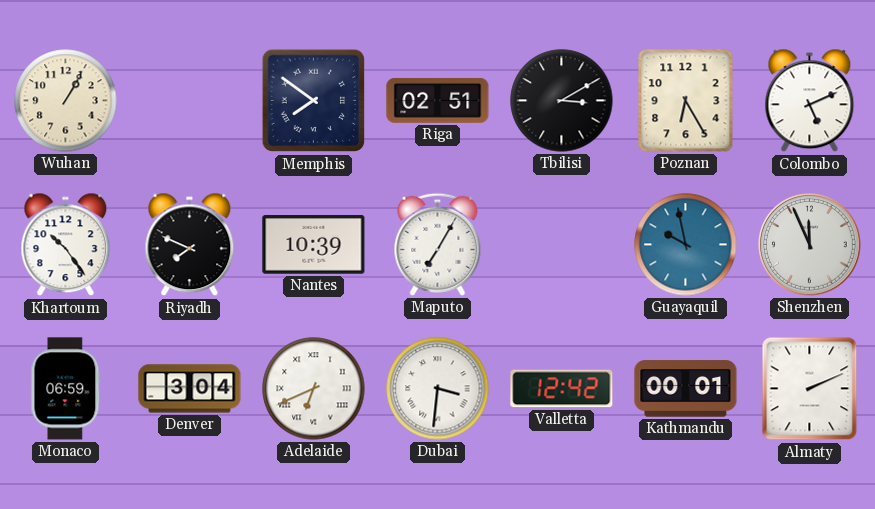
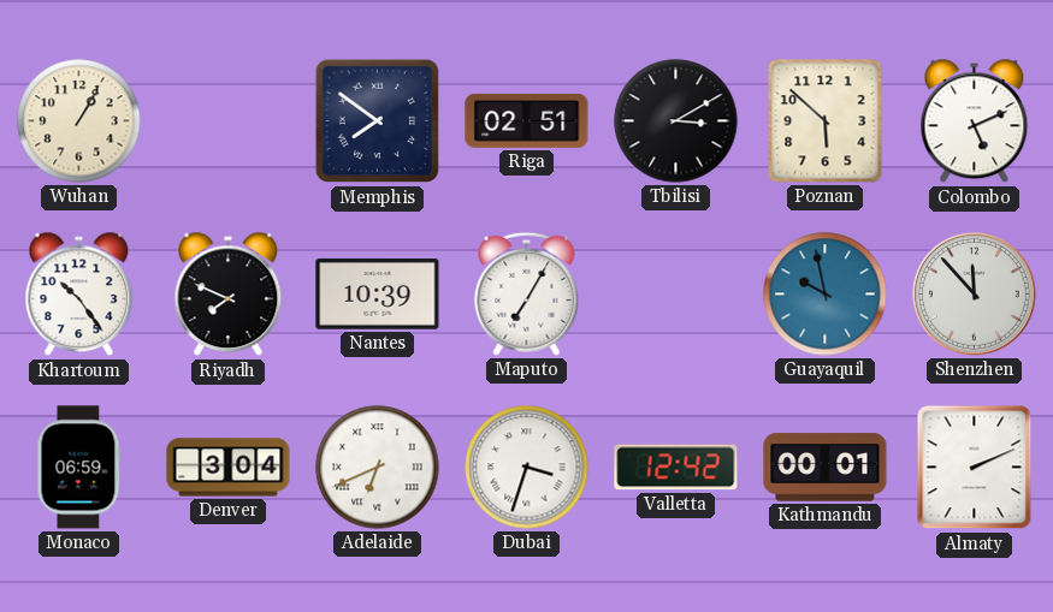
Poznan: 6:25 -> 5:52 (826, 121)
Shenzhen: 11:56 -> 11:53 (975, 295)
Dubai: 3:31 -> 3:33 (527, 468)
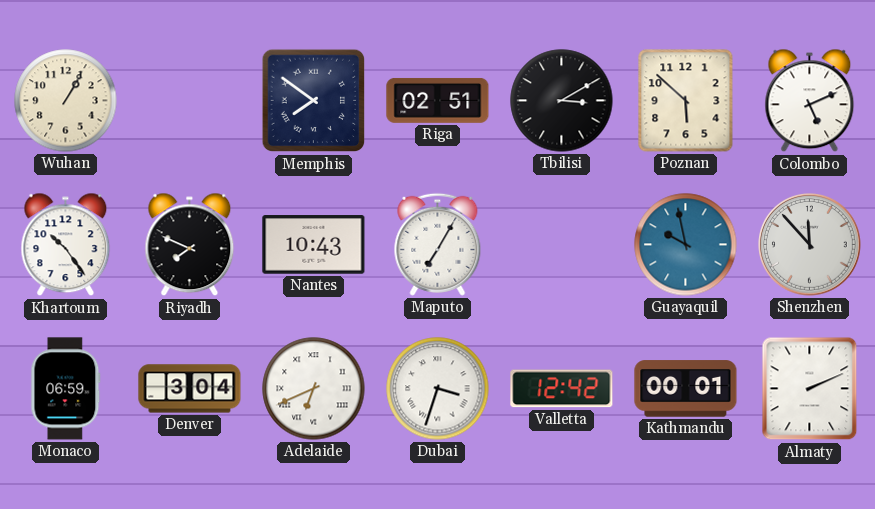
Nantes: 10:39 -> 10:43 (314, 245)
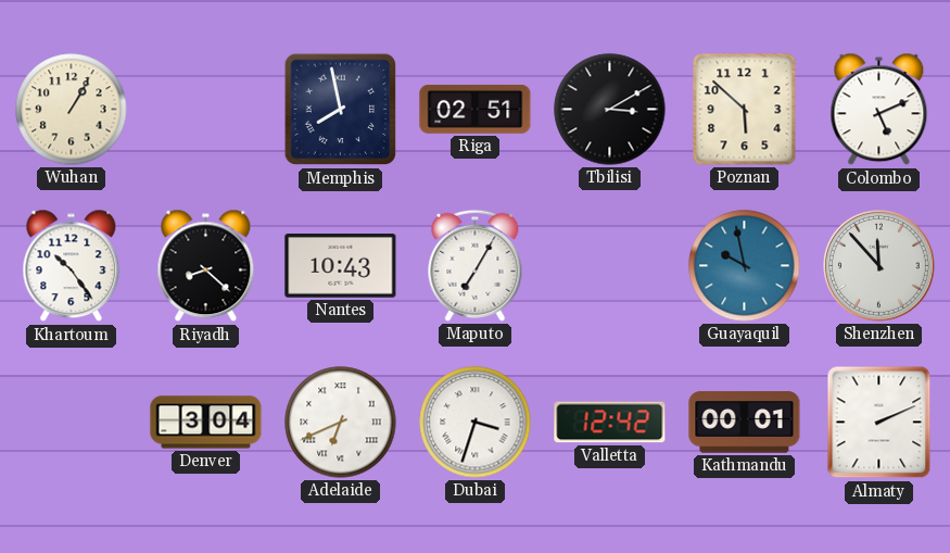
Memphis: 7:51 -> 7:58 (341, 110)
Riyadh: 7:49 -> 8:22 (206, 266)
Monaco: 06:59 -> none (66, 389)
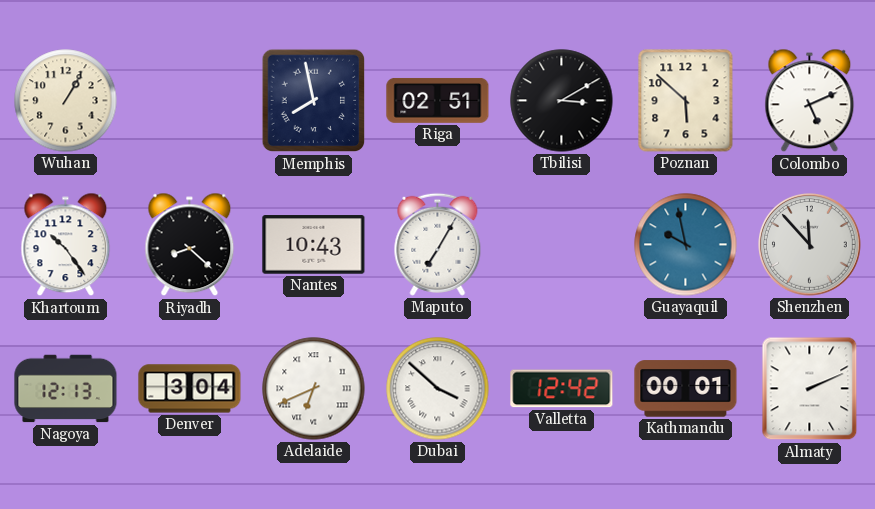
Nagoya: none -> 12:13 (66, 389)
Dubai: 3:33 -> 3:52 (438, 389)
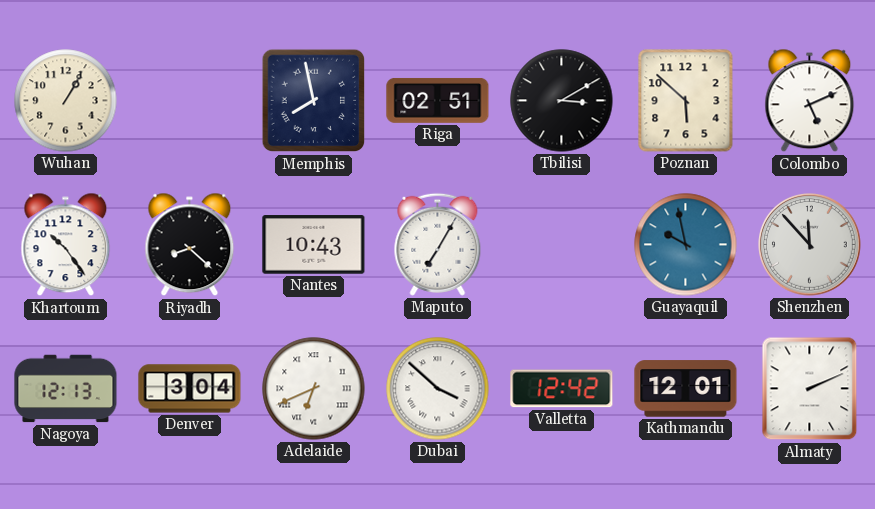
Kathmandu: 00:01 -> 12:01 (686, 389)
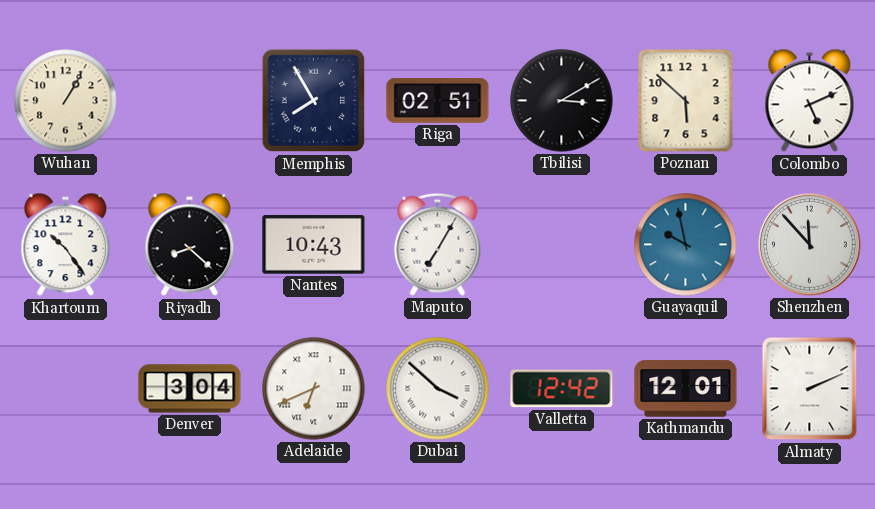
Memphis: 7:58 -> 7:55 (314, 101)
Nagoya: 12:13 -> none (66, 389)
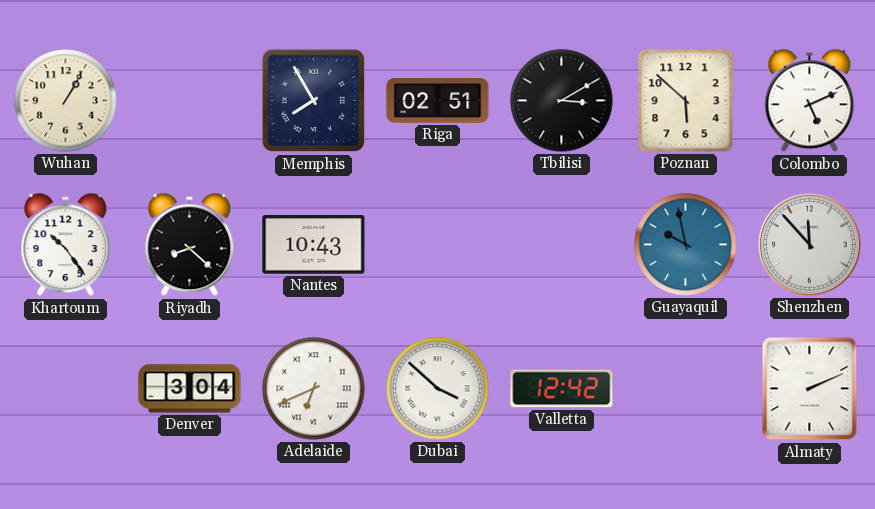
Maputo: 7:05 -> none (438, 244)
Kathmandu: 12:01 -> none (686, 389)
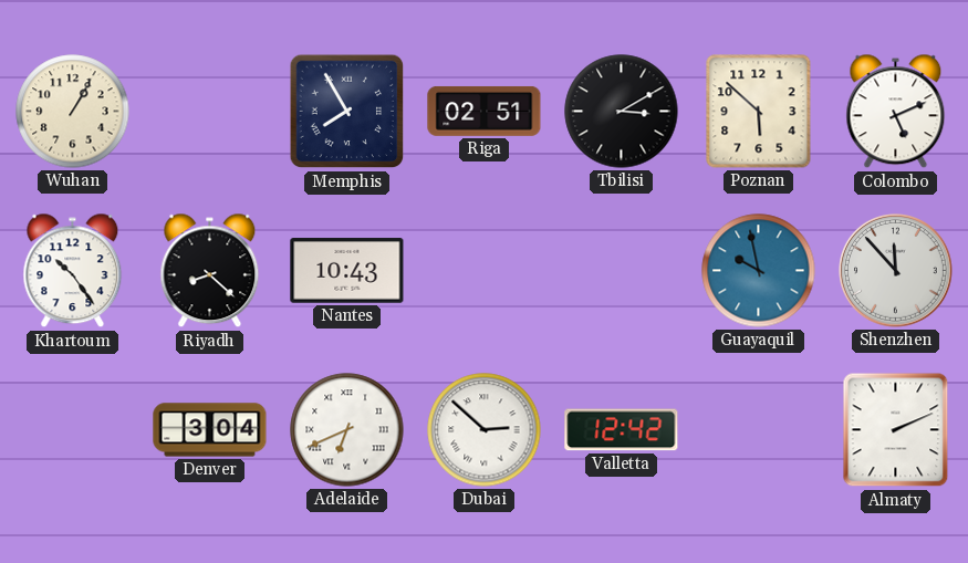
Dubai: 3:52 -> 2:52 (485, 430)
